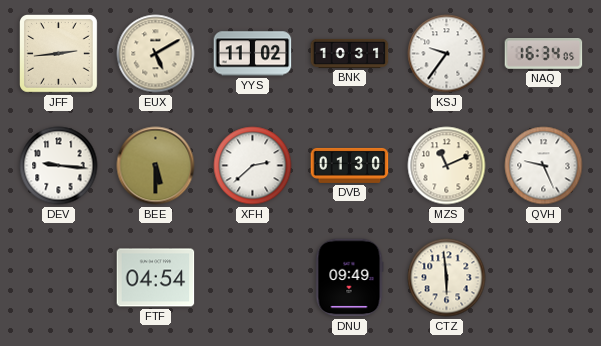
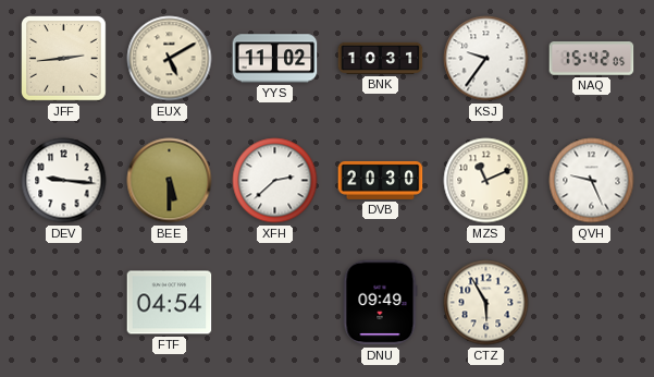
NAQ: 16:34 -> 15:42 (592, 59)
DVB: 01:30 -> 20:30 (381, 180)
CTZ: 5:59 -> 5:55 (486, 303)
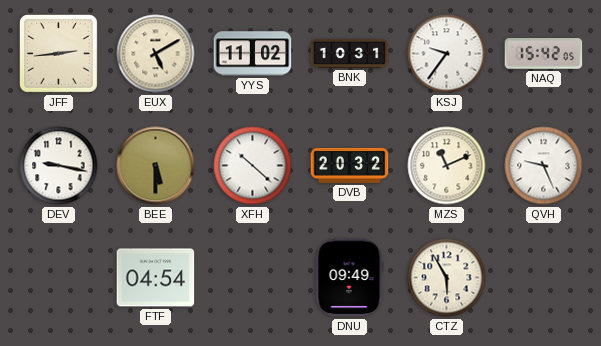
DEV: 9:16 -> 9:17 (59, 166)
XFH: 2:38 -> 10:22 (253, 166)
DVB: 20:30 -> 20:32 (350, 165)
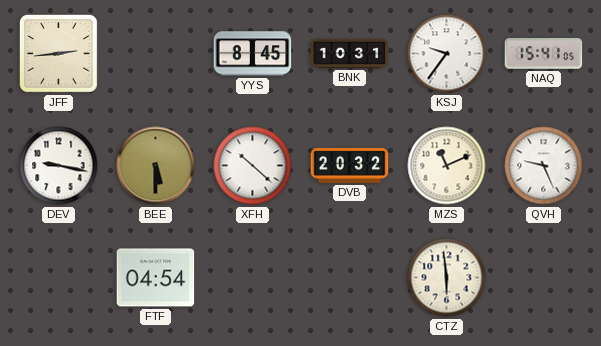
EUX: 5:10 -> none (156, 54)
YYS: 11:02 -> 8:45 (253, 54)
NAQ: 15:42 -> 15:41 (544, 54)
DNU: 09:49 -> none (349, 278)
CTZ: 5:55 -> 5:59 (447, 278)
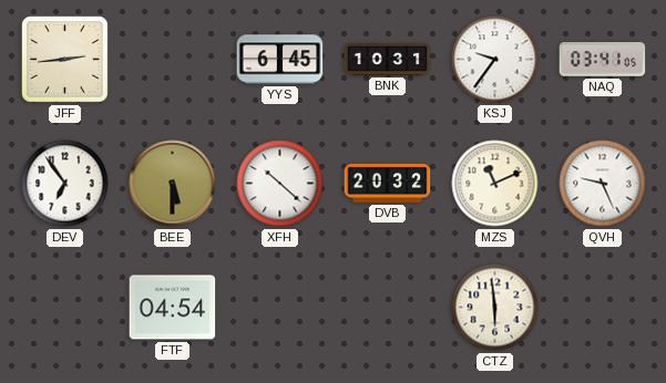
YYS: 8:45 -> 6:45 (280, 60)
NAQ: 15:41 -> 03:41 (603, 60)
DEV: 9:17 -> 6:54 (65, 184)
